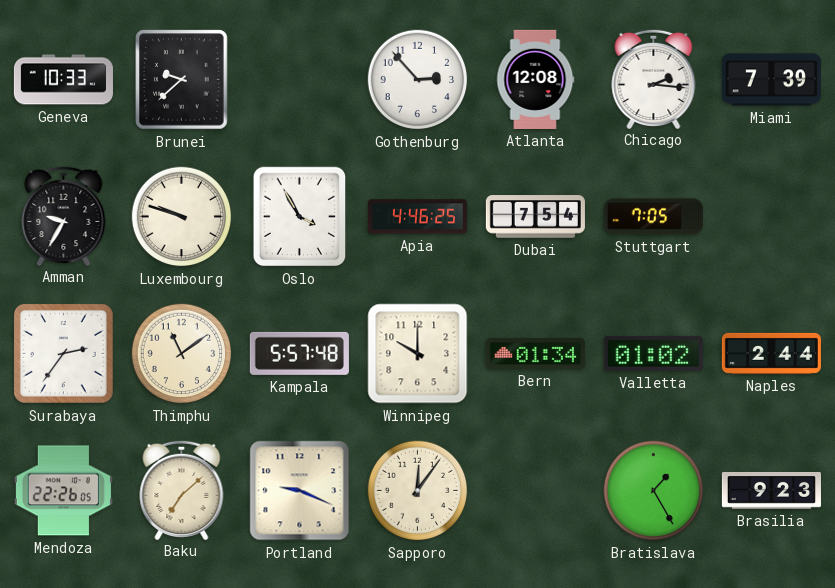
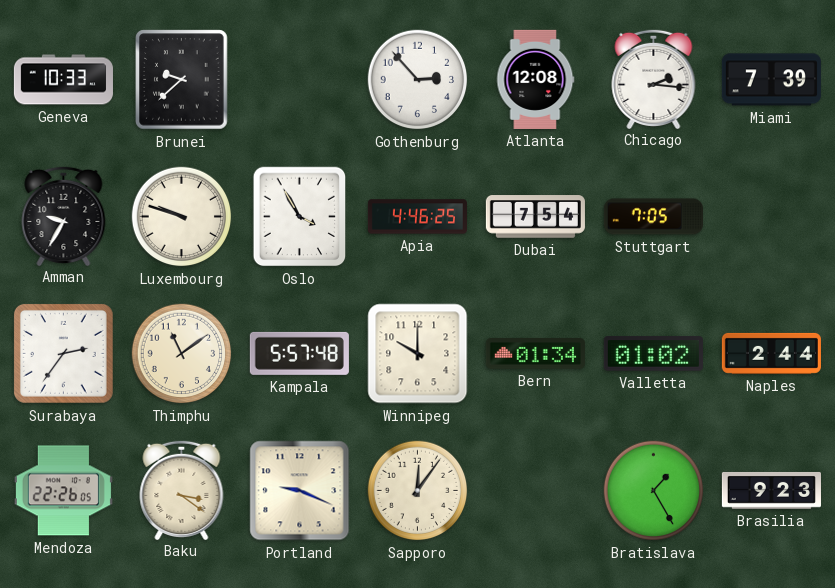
Baku: 7:08 -> 3:21 (182, 489)
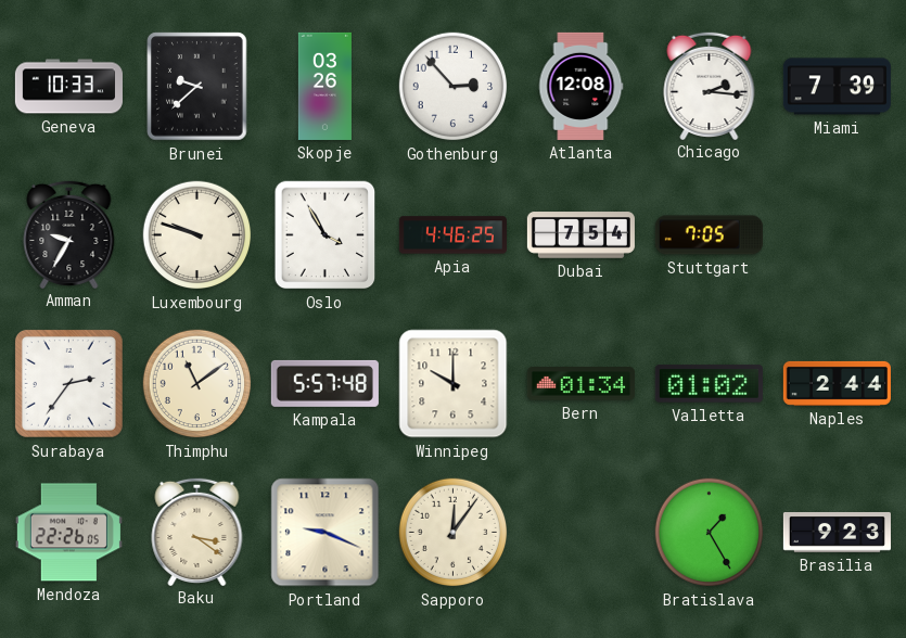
Skopje: none -> 03:26 (324, 86)
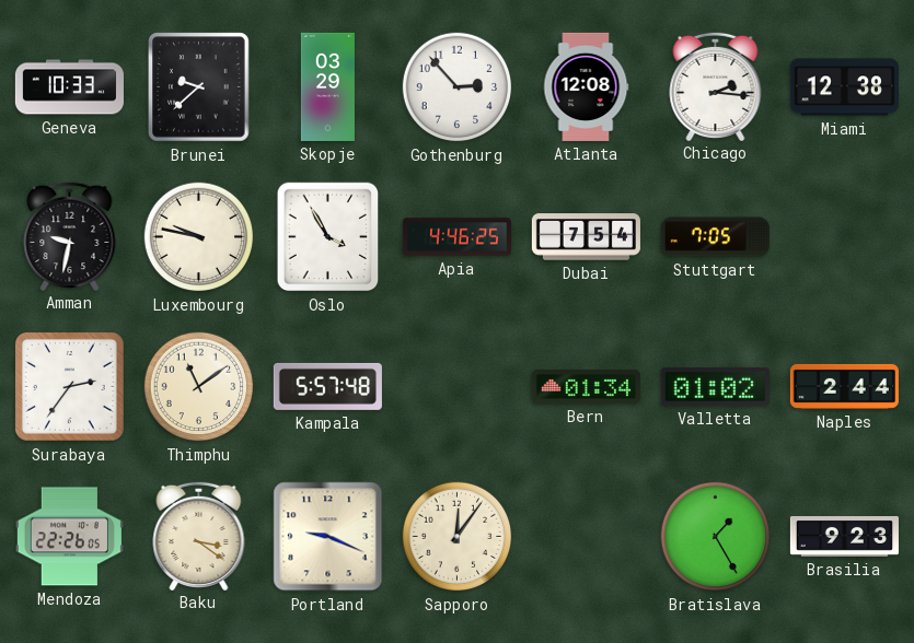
Skopje: 03:26 -> 03:29 (327, 86)
Miami: 7:39 -> 12:38 (844, 87)
Amman: 9:35 -> 9:32 (70, 235)
Luxembourg: 9:48 -> 9:47 (199, 237)
Winnipeg: 10:00 -> none (454, 384)
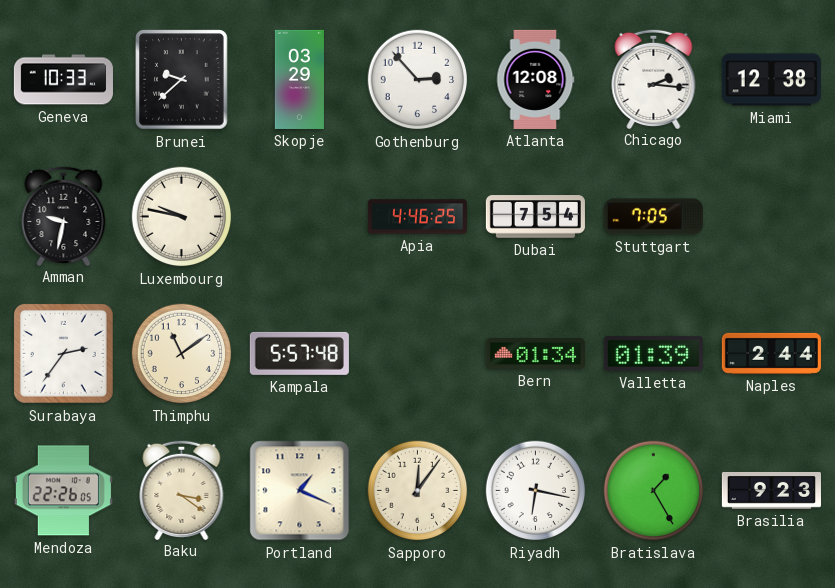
Oslo: 3:55 -> none (328, 237)
Valletta: 01:02 -> 01:39 (653, 354)
Portland: 9:19 -> 1:19 (300, 491)
Riyadh: none -> 6:17 (536, 491)
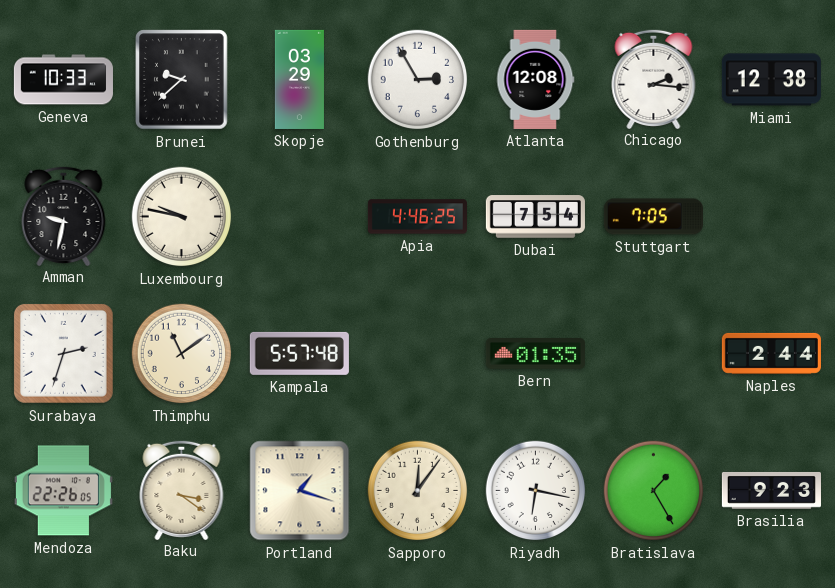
Gothenburg: 2:53 -> 2:55 (418, 80)
Surabaya: 2:36 -> 2:33 (63, 353)
Bern: 01:34 -> 01:35 (535, 354)
Valletta: 01:39 -> none (653, 354)
Portland: 1:19 -> 1:18 (300, 491)
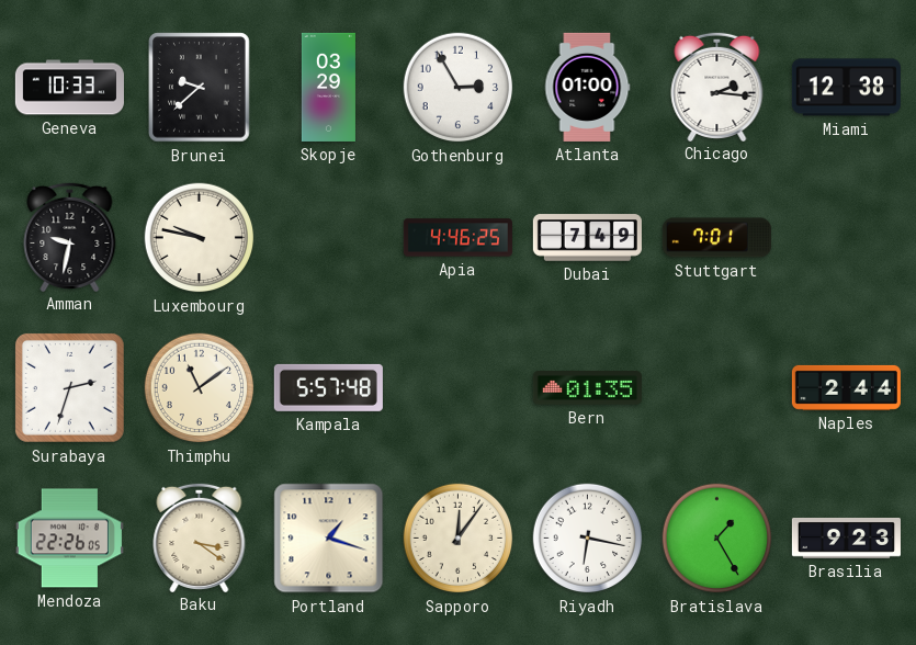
Atlanta: 12:08 -> 01:00 (587, 87)
Dubai: 7:54 -> 7:49 (587, 238)
Stuttgart: 7:05 -> 7:01 (716, 238)
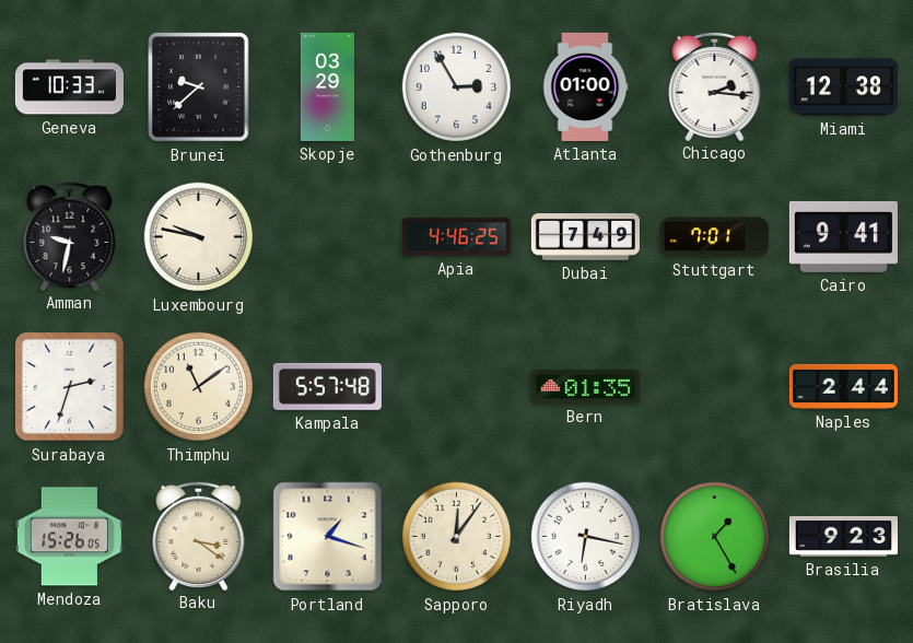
Cairo: none -> 9:41 (843, 236)
Mendoza: 22:26 -> 15:26 (69, 537)
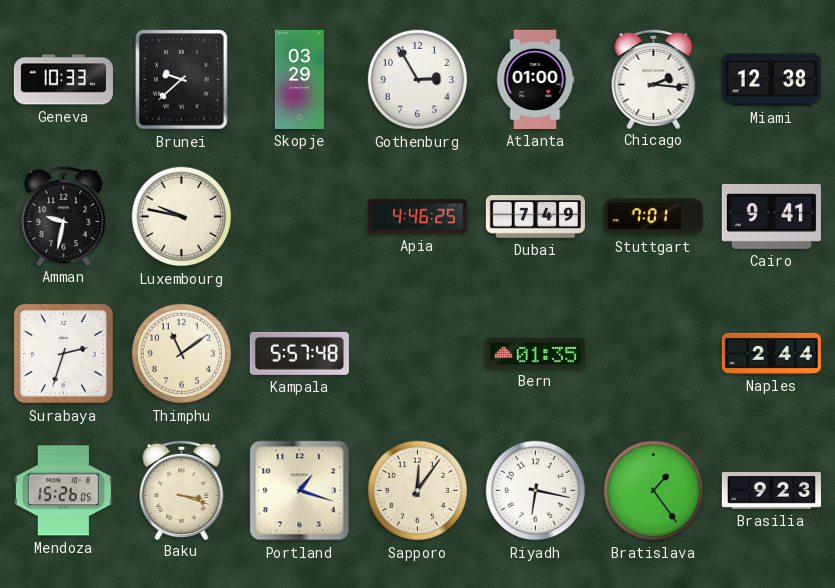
Baku: 3:21 -> 3:18 (182, 489)
Bratislava: 1:25 -> 1:24 (654, 491)
